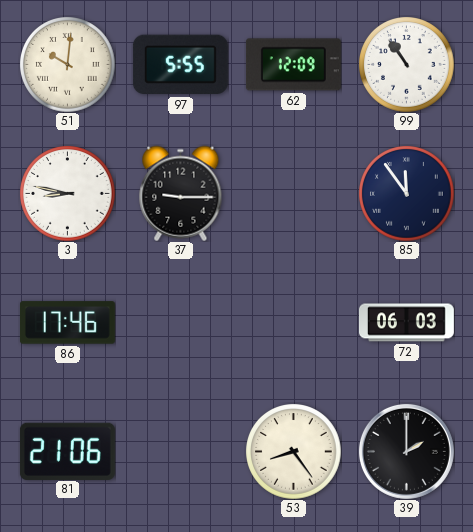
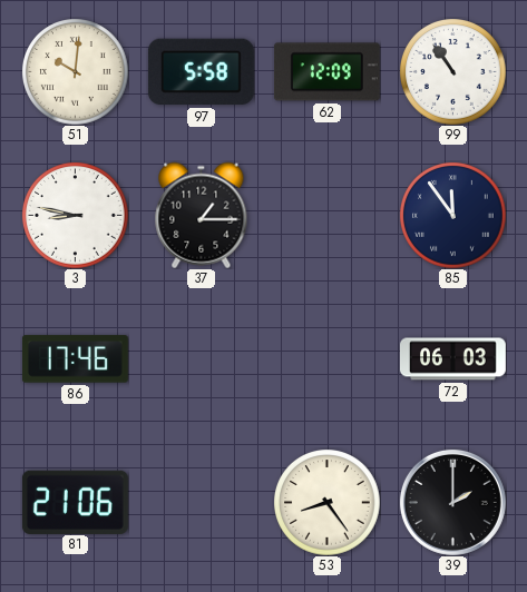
97: 5:55 -> 5:58 (201, 72)
37: 9:15 -> 1:15 (202, 215)
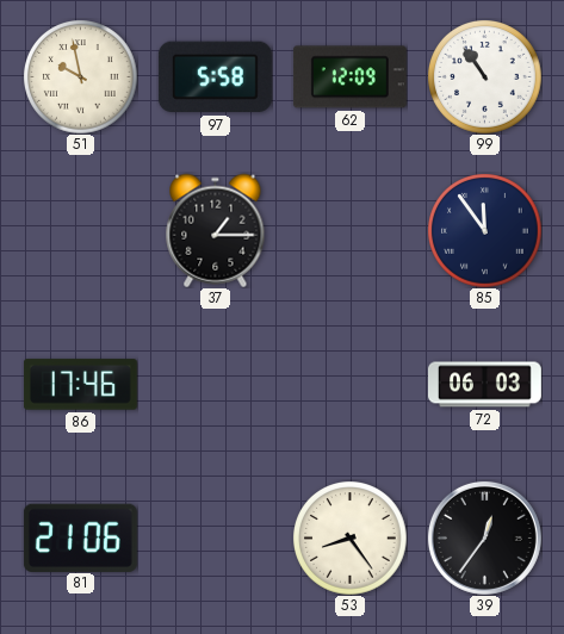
51: 10:01 -> 9:58 (81, 77)
3: 8:47 -> none (76, 216)
39: 2:00 -> 12:36 (484, 537)
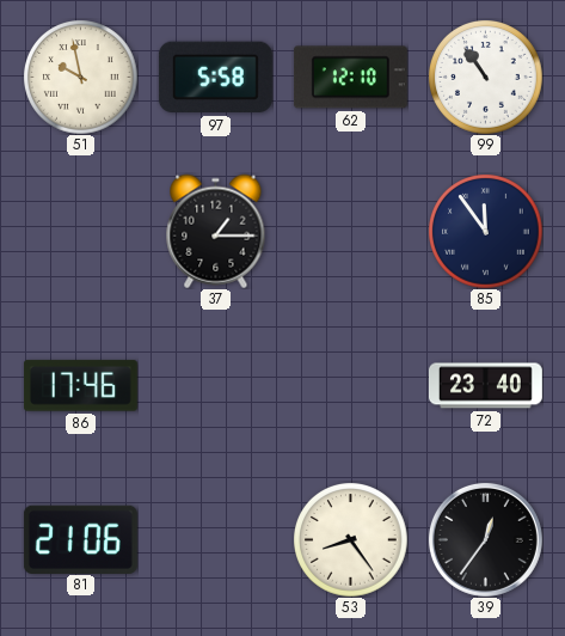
62: 12:09 -> 12:10 (350, 78)
72: 06:03 -> 23:40 (486, 386)
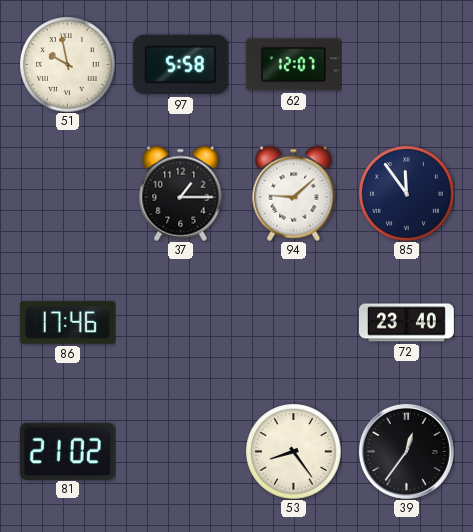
62: 12:10 -> 12:07 (293, 65)
99: 10:54 -> none (486, 78)
94: none -> 9:08 (294, 193)
81: 21:06 -> 21:02 (67, 451)
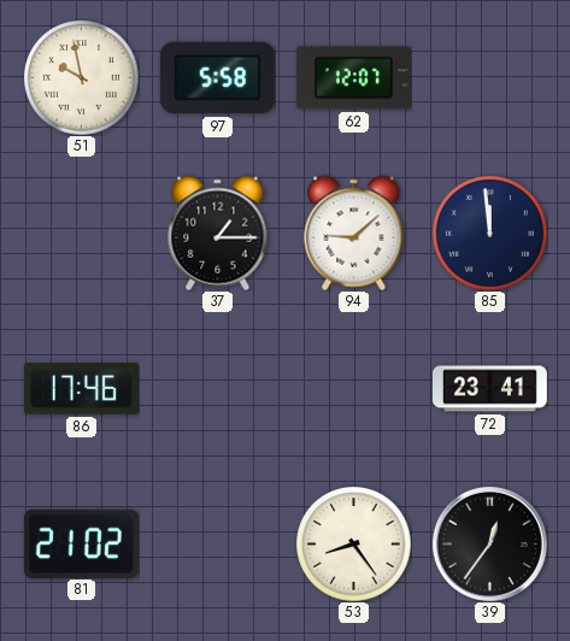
85: 11:54 -> 11:59 (490, 234)
72: 23:40 -> 23:41 (490, 389)
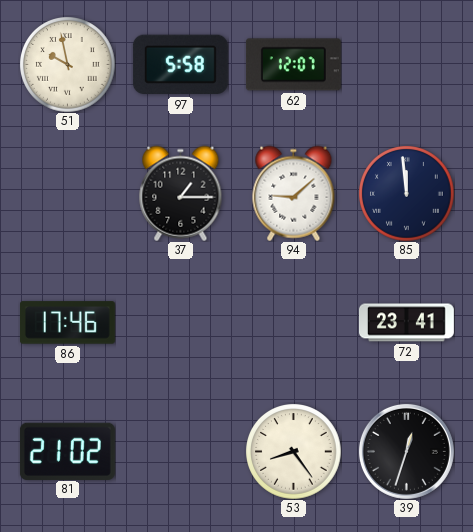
39: 12:36 -> 12:33 (406, 451)
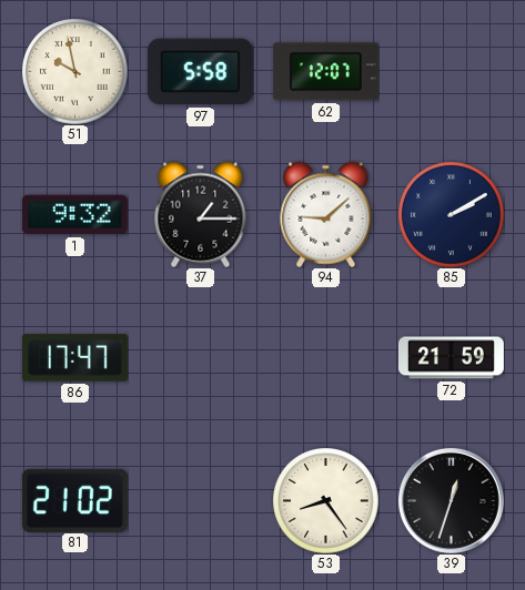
1: none -> 9:32 (74, 215)
85: 11:59 -> 2:10 (452, 215)
86: 17:46 -> 17:47 (74, 358)
72: 23:41 -> 21:59 (452, 358)
